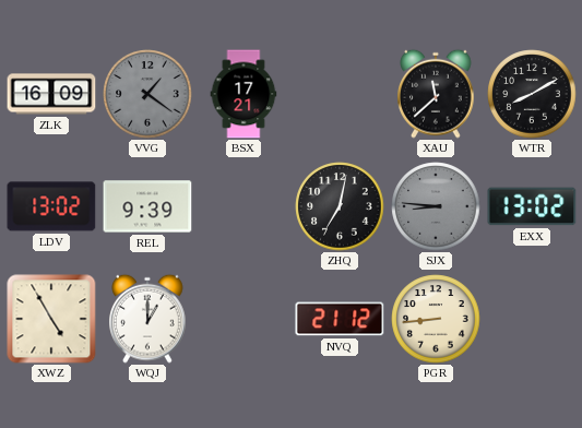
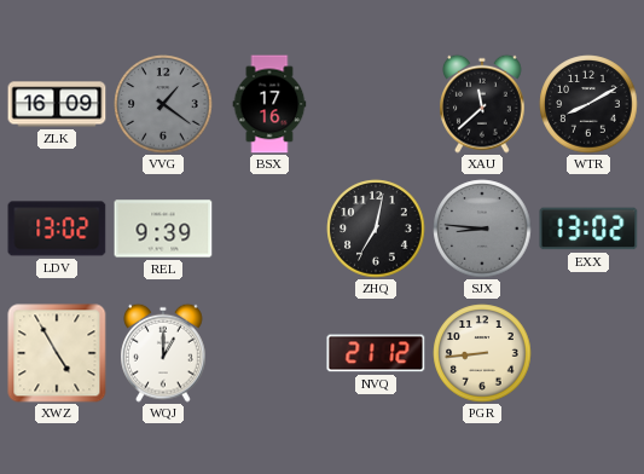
BSX: 17:21 -> 17:16 (269, 104)
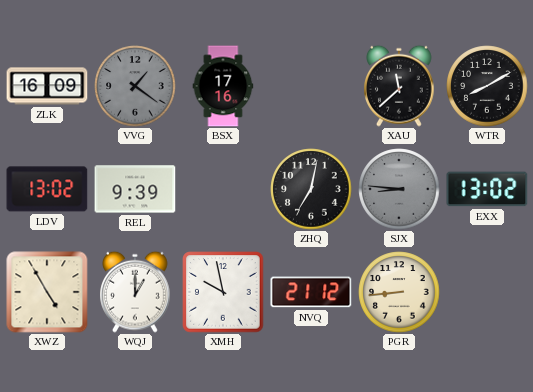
XMH: none -> 9:58 (223, 292)
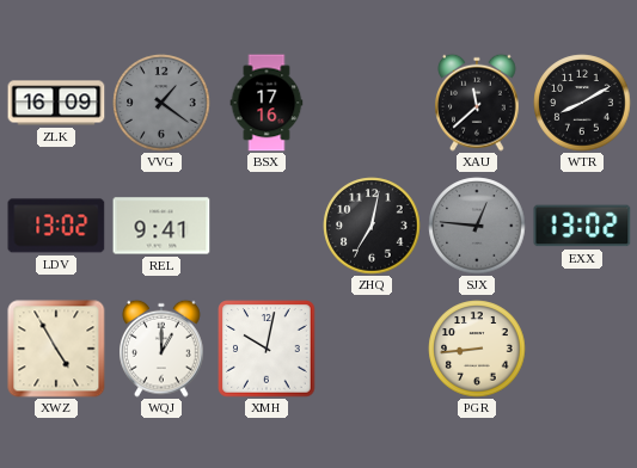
REL: 9:39 -> 9:41 (161, 226)
SJX: 8:46 -> 12:46 (477, 226)
XMH: 9:58 -> 10:02 (267, 349)
NVQ: 21:12 -> none (311, 292)
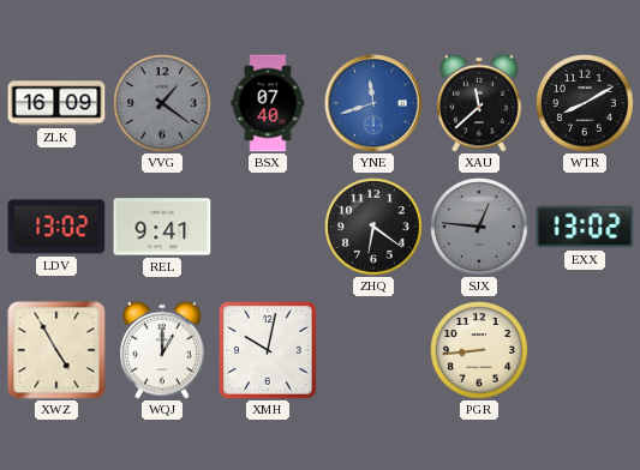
BSX: 17:16 -> 07:40 (268, 103)
YNE: none -> 11:42 (373, 103)
ZHQ: 7:02 -> 6:21 (373, 227)
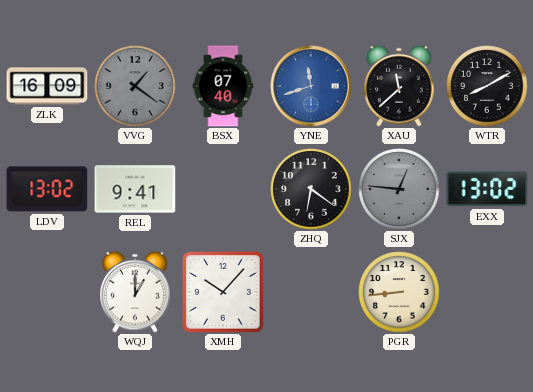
XWZ: 4:55 -> none (56, 350)
XMH: 10:02 -> 10:07 (223, 292)
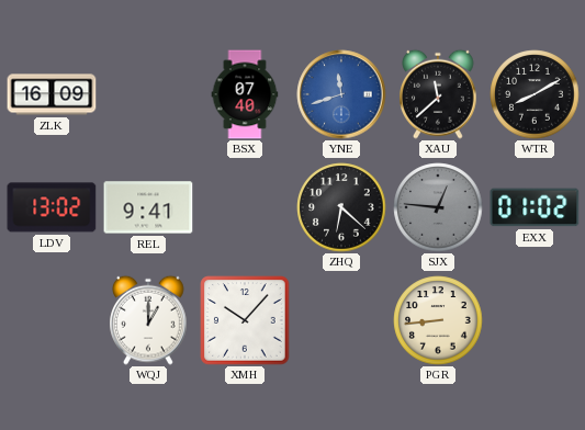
VVG: 1:21 -> none (135, 86)
ZHQ: 6:21 -> 6:22 (341, 207)
EXX: 13:02 -> 01:02 (535, 207)
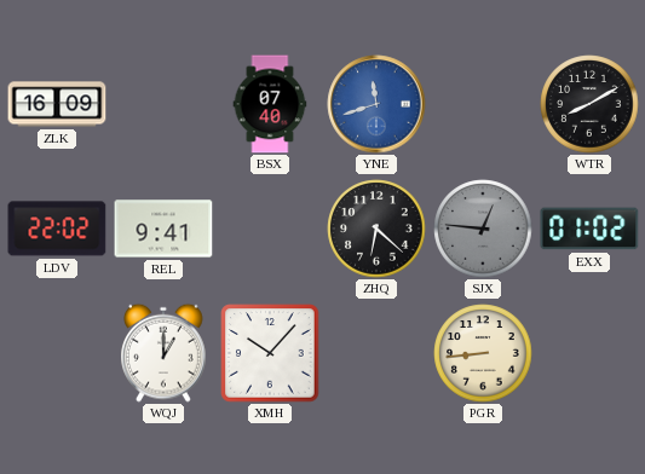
XAU: 11:38 -> none (439, 94)
LDV: 13:02 -> 22:02 (57, 229)
